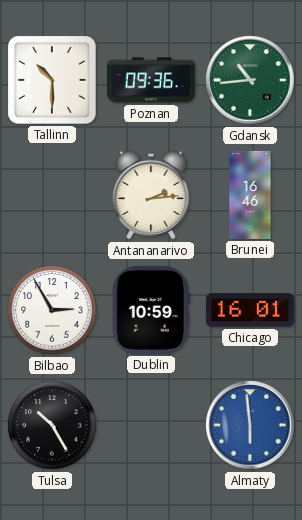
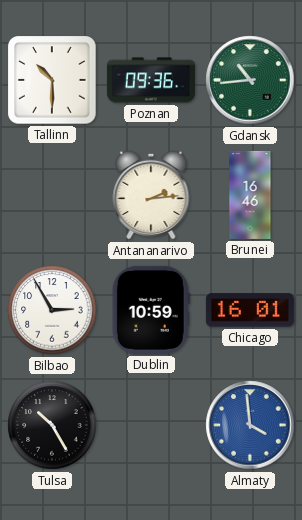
Almaty: 5:59 -> 3:59 (250, 425)
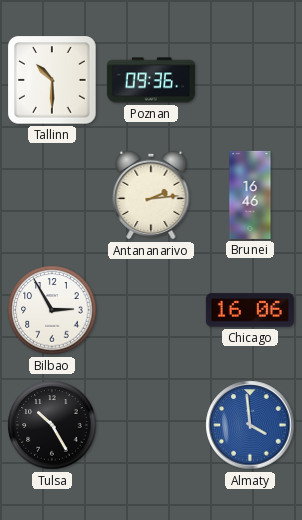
Gdansk: 10:44 -> none (250, 80)
Dublin: 10:59 -> none (151, 310)
Chicago: 16:01 -> 16:06 (250, 310)
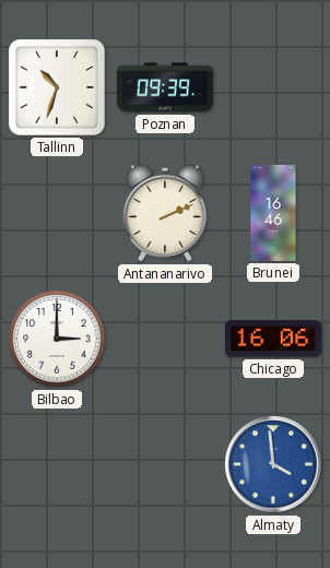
Tallinn: 10:30 -> 10:33 (57, 87)
Poznan: 09:36 -> 09:39 (165, 87)
Antananarivo: 2:14 -> 2:11 (165, 213)
Bilbao: 2:55 -> 3:00 (57, 339)
Tulsa: 10:25 -> none (52, 425)
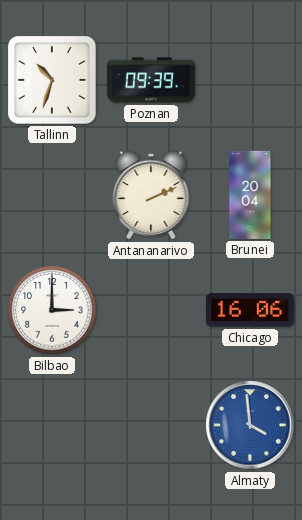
Brunei: 16:46 -> 20:04 (250, 195)
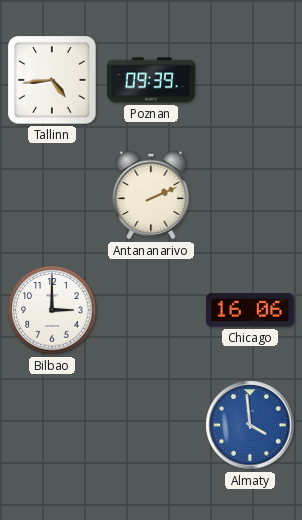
Tallinn: 10:33 -> 4:44 (52, 80)
Brunei: 20:04 -> none (250, 195)
